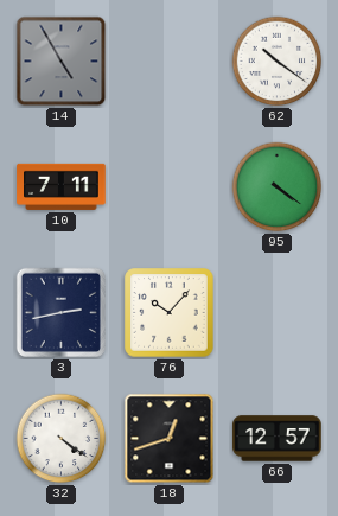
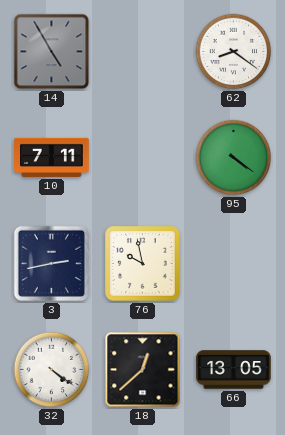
62: 10:21 -> 8:21 (234, 52)
76: 10:07 -> 9:58 (143, 264)
18: 12:42 -> 12:38 (143, 370)
66: 12:57 -> 13:05 (234, 370)
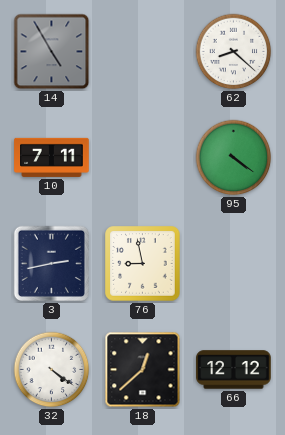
62: 8:21 -> 8:22 (234, 52)
76: 9:58 -> 8:58 (143, 264)
66: 13:05 -> 12:12 (234, 370)
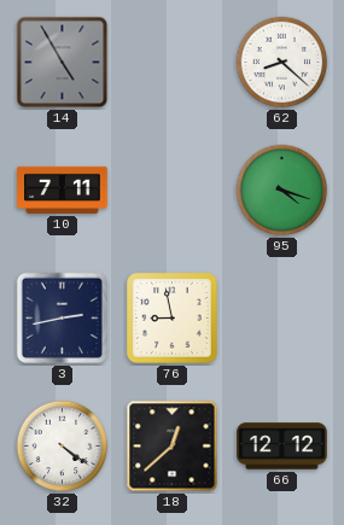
95: 4:21 -> 4:18 (282, 191)
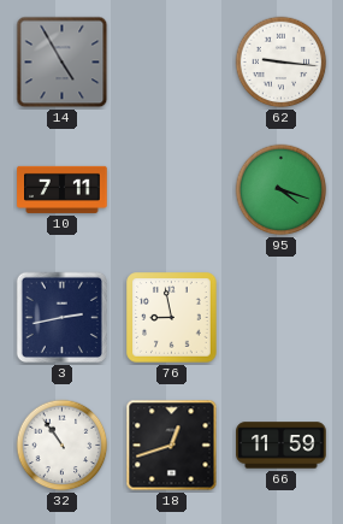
62: 8:22 -> 9:16 (282, 63)
32: 4:21 -> 10:54 (63, 446)
18: 12:38 -> 12:42 (172, 446)
66: 12:12 -> 11:59 (282, 446)
